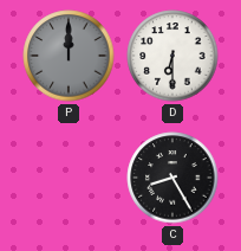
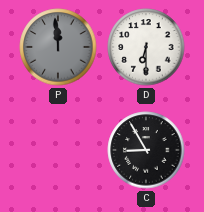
P: 12:00 -> 11:59 (58, 47)
C: 8:25 -> 8:55 (146, 150)
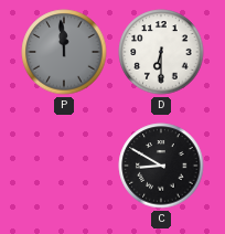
C: 8:55 -> 8:50 (161, 166)
